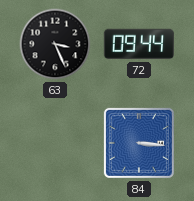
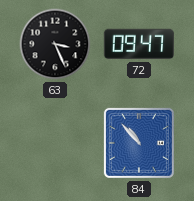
72: 09:44 -> 09:47 (138, 44)
84: 3:16 -> 10:53 (139, 143)
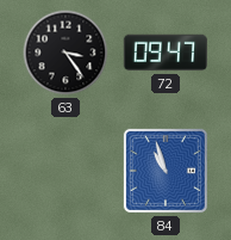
63: 3:26 -> 3:24 (65, 53)
84: 10:53 -> 10:57 (166, 171)
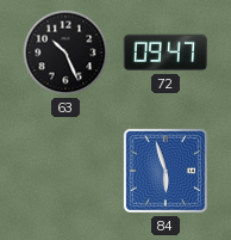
63: 3:24 -> 10:26 (65, 53)
84: 10:57 -> 5:57 (166, 171)
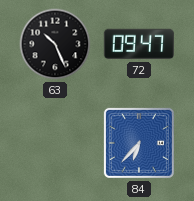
84: 5:57 -> 6:37 (139, 143)
